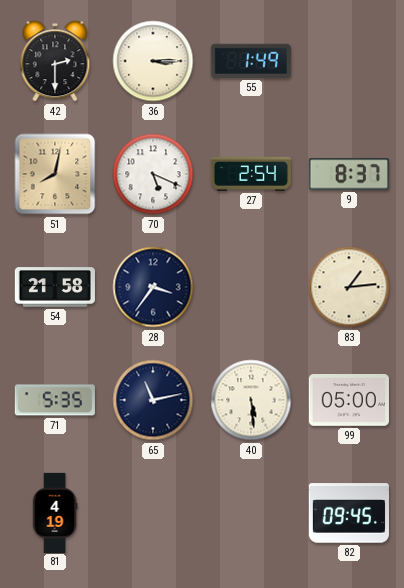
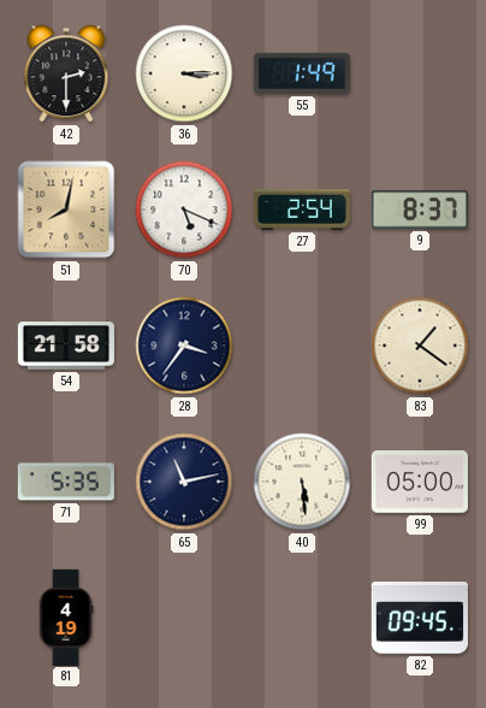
83: 1:14 -> 1:21 (420, 346)
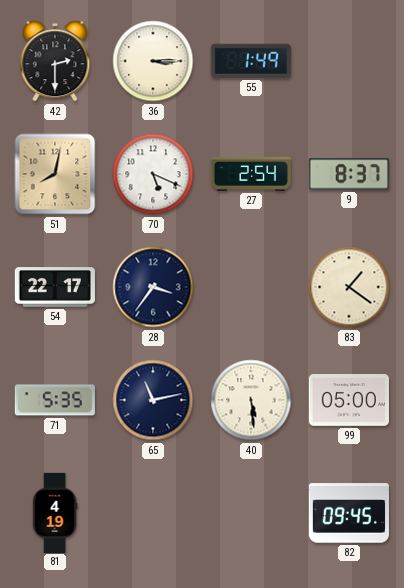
54: 21:58 -> 22:17 (55, 287)
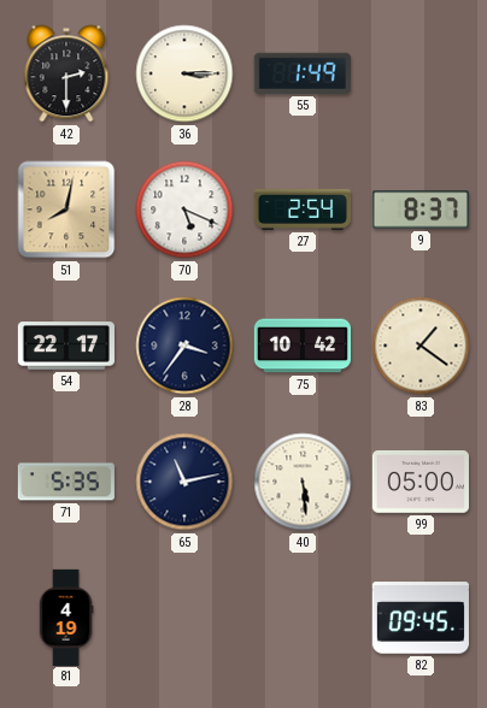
75: none -> 10:42 (301, 346)
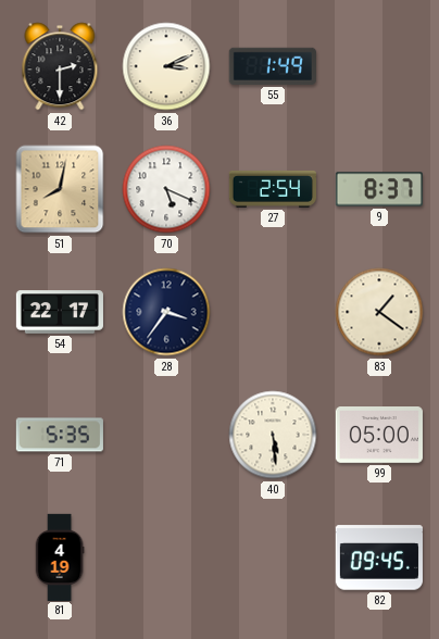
36: 3:15 -> 3:11 (166, 66)
75: 10:42 -> none (301, 346)
65: 11:13 -> none (184, 482)
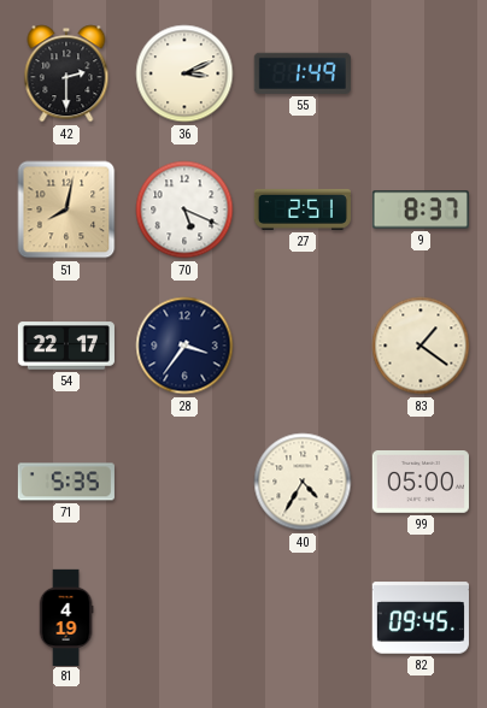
27: 2:54 -> 2:51 (301, 210)
40: 5:29 -> 4:35 (303, 482)
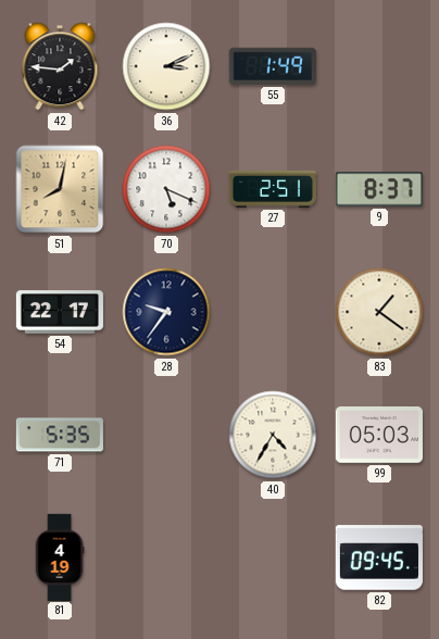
42: 2:30 -> 1:46 (60, 66)
28: 3:36 -> 9:36 (166, 312)
99: 05:00 -> 05:03 (379, 436)
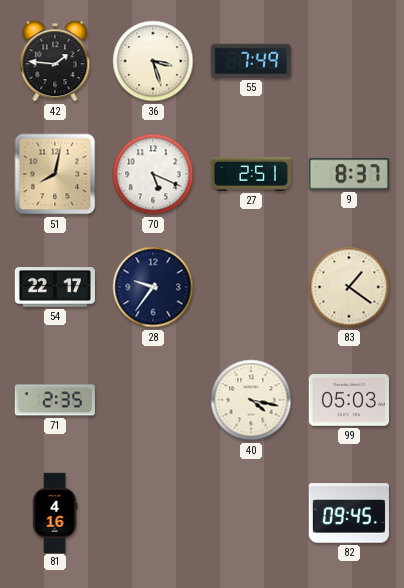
36: 3:11 -> 3:27 (153, 61)
55: 1:49 -> 7:49 (251, 61)
71: 5:35 -> 2:35 (55, 400)
40: 4:35 -> 4:17 (251, 400)
81: 4:19 -> 4:16 (55, 512)
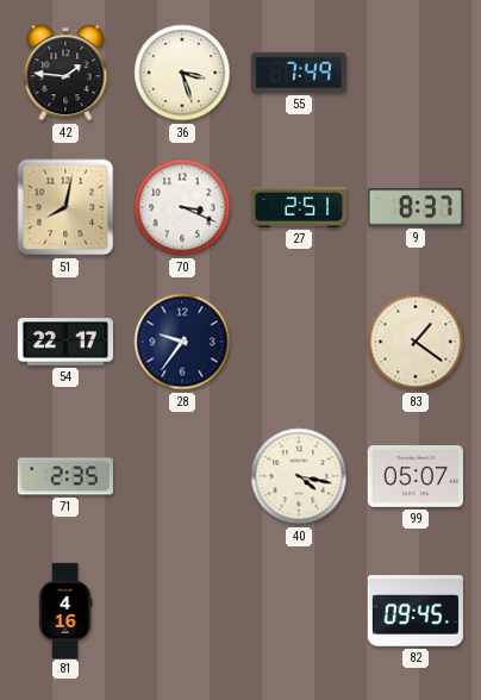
70: 5:19 -> 3:19 (182, 207)
99: 05:03 -> 05:07 (416, 477)
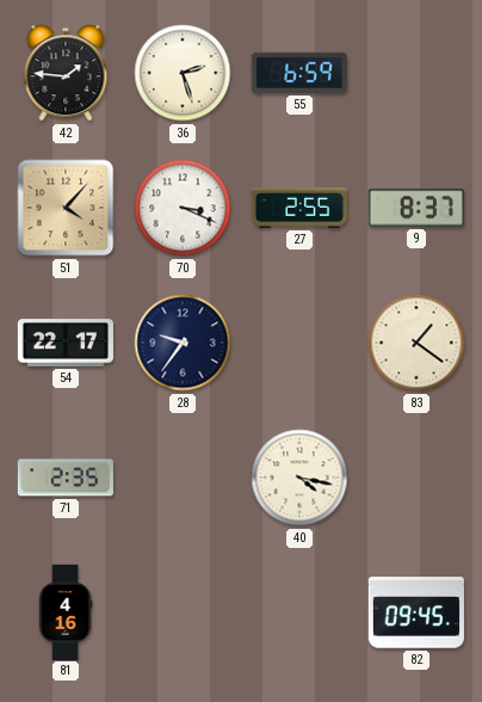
36: 3:27 -> 2:27 (183, 73)
55: 7:49 -> 6:59 (299, 73)
51: 8:02 -> 4:07 (66, 208)
27: 2:51 -> 2:55 (298, 208)
99: 05:07 -> none (416, 477)
